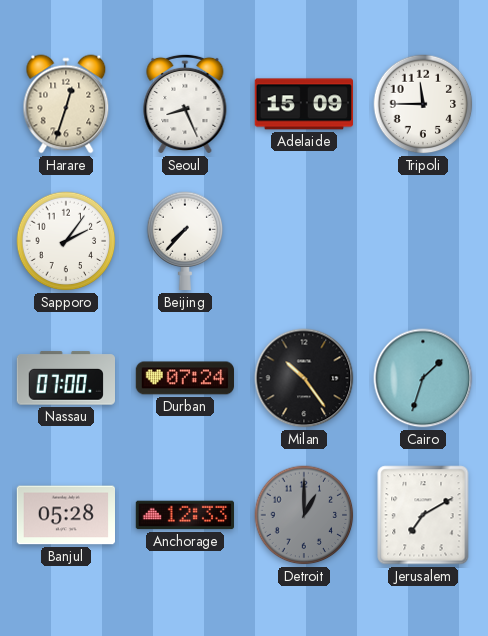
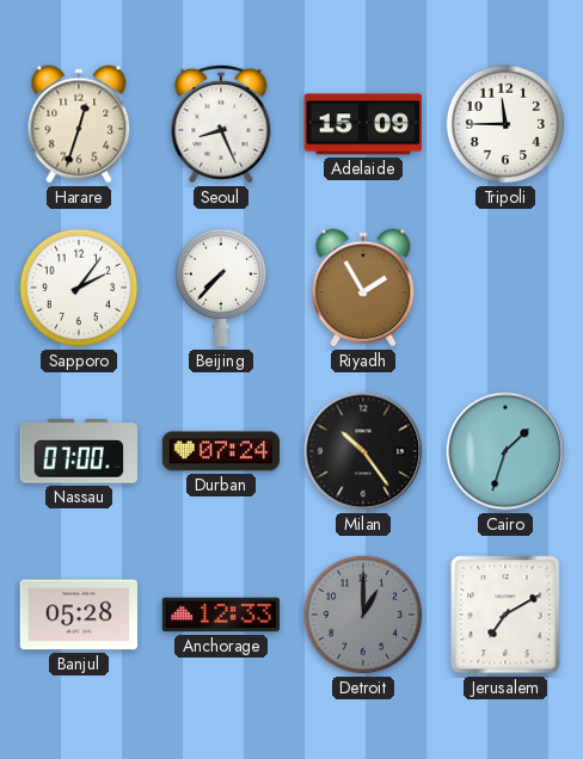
Riyadh: none -> 1:55 (363, 288)
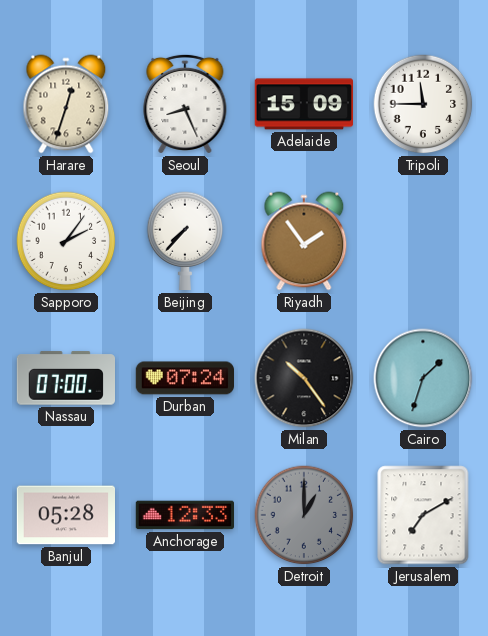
Riyadh: 1:55 -> 1:54 (304, 241)
